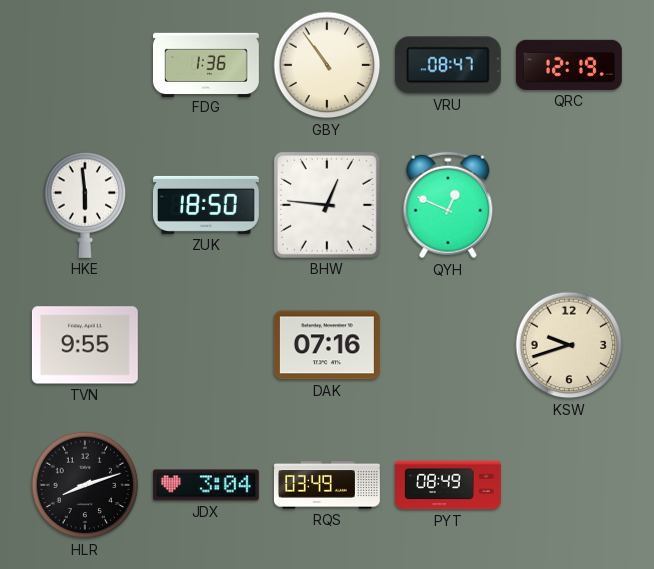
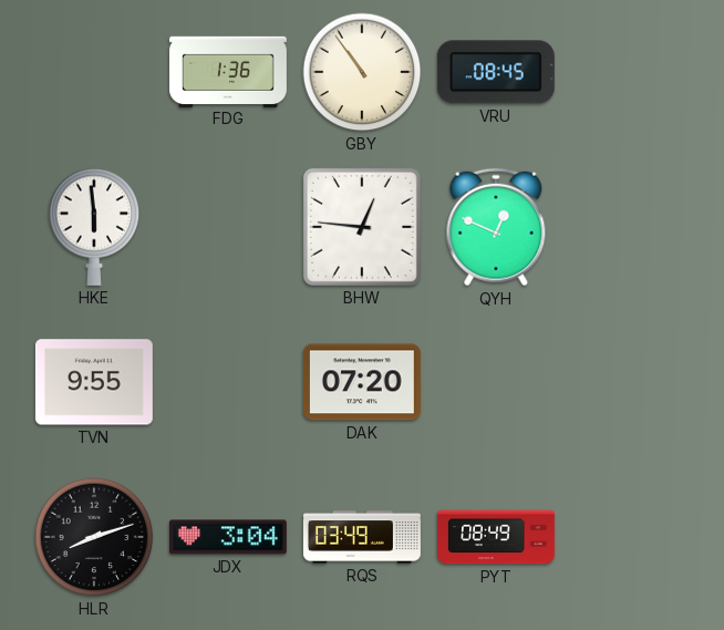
VRU: 08:47 -> 08:45 (496, 72)
QRC: 12:19 -> none (569, 65)
ZUK: 18:50 -> none (206, 205)
DAK: 07:16 -> 07:20 (362, 382)
KSW: 9:42 -> none (569, 345)
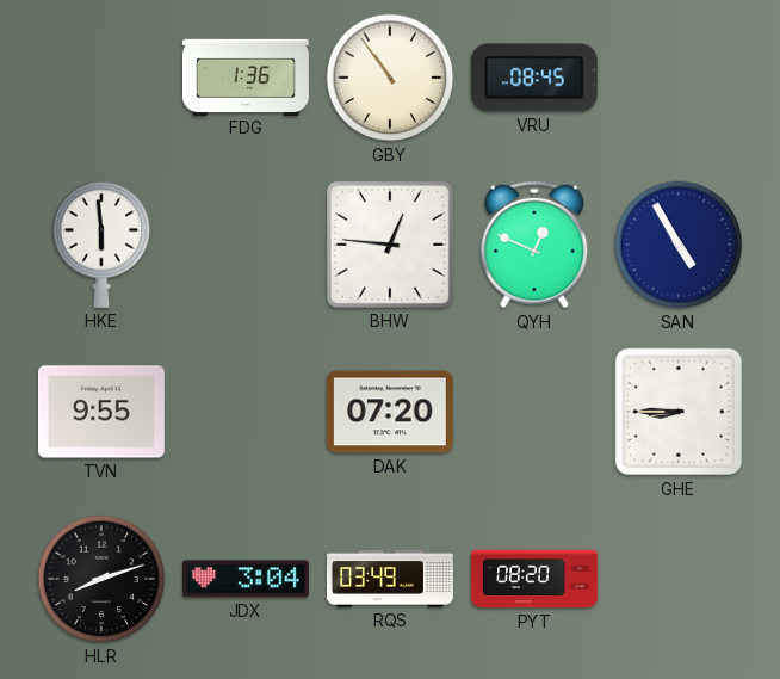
SAN: none -> 4:55 (679, 245)
GHE: none -> 8:45 (679, 412)
PYT: 08:49 -> 08:20 (536, 579)
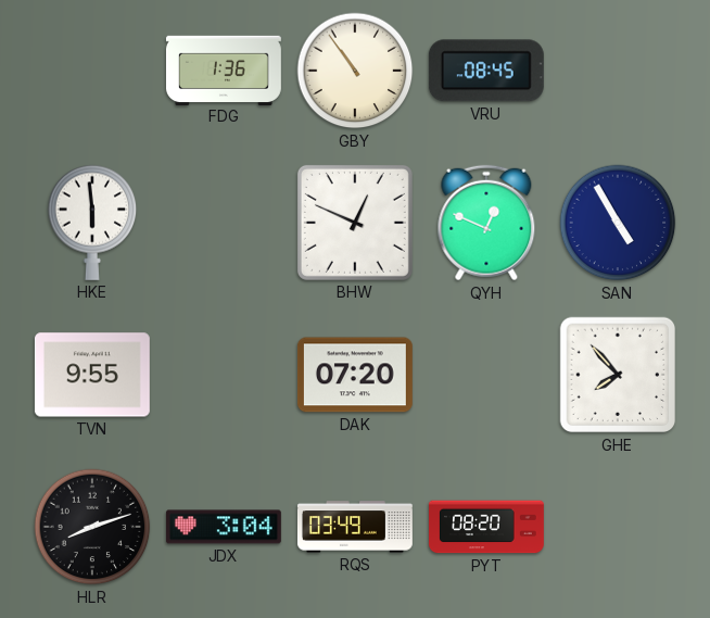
BHW: 12:46 -> 12:49 (355, 223)
GHE: 8:45 -> 7:53 (618, 375)
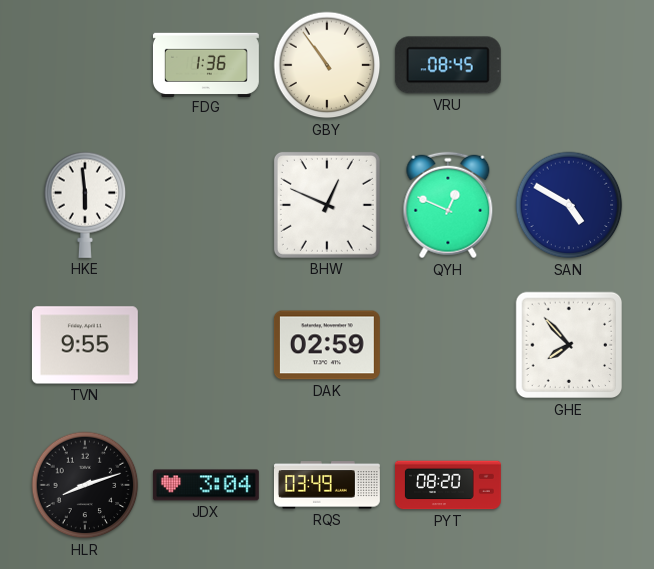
SAN: 4:55 -> 4:50 (569, 205)
DAK: 07:20 -> 02:59 (327, 345)
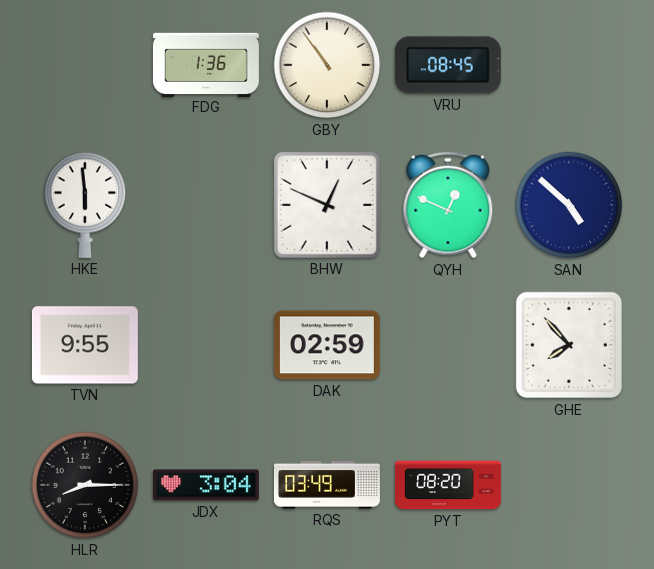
SAN: 4:50 -> 4:52 (569, 205)
HLR: 8:12 -> 8:15 (85, 485)
